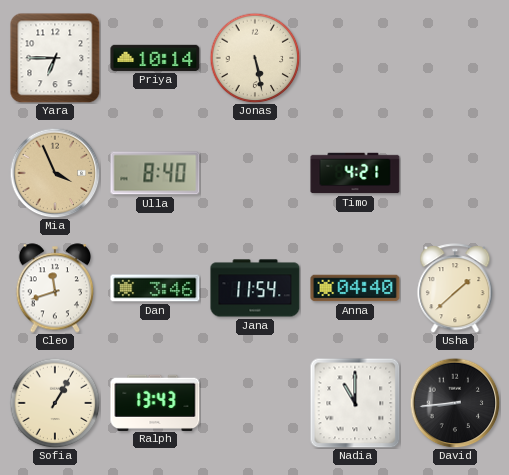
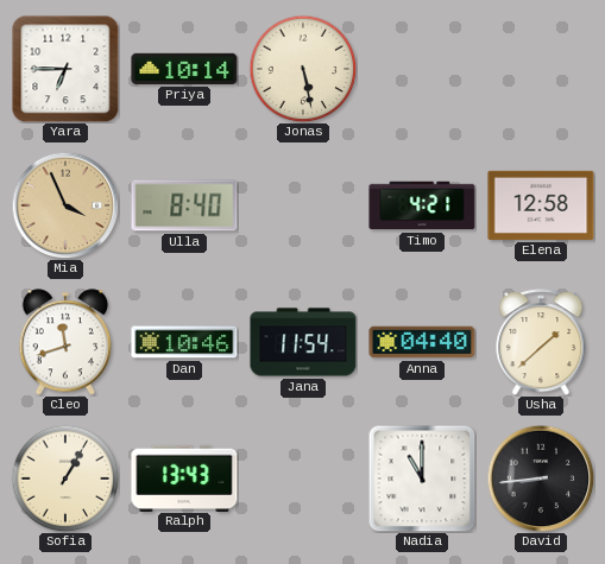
Elena: none -> 12:58 (541, 205)
Dan: 3:46 -> 10:46 (184, 342)
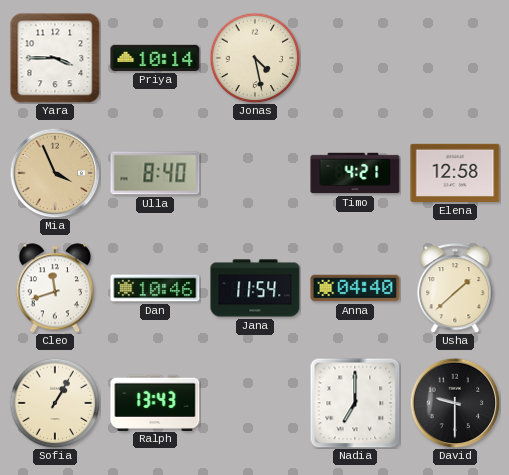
Yara: 6:45 -> 3:45 (55, 58)
Jonas: 5:28 -> 4:28 (255, 58)
Nadia: 11:00 -> 7:00 (355, 403)
David: 8:44 -> 9:30 (455, 403)
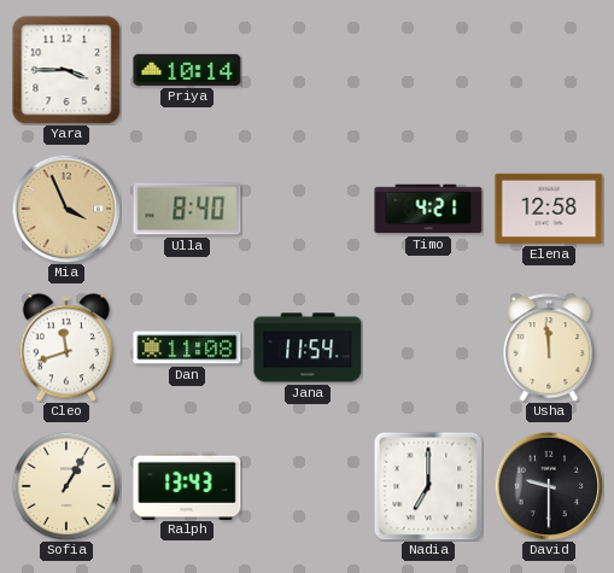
Jonas: 4:28 -> none (255, 58)
Dan: 10:46 -> 11:08 (187, 347)
Anna: 04:40 -> none (355, 288)
Usha: 1:38 -> 11:59 (549, 347)
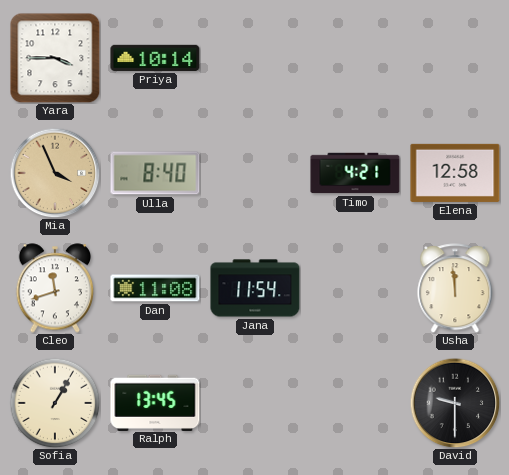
Ralph: 13:43 -> 13:45 (155, 402)
Nadia: 7:00 -> none (428, 486)
